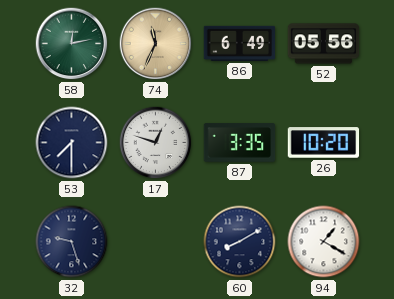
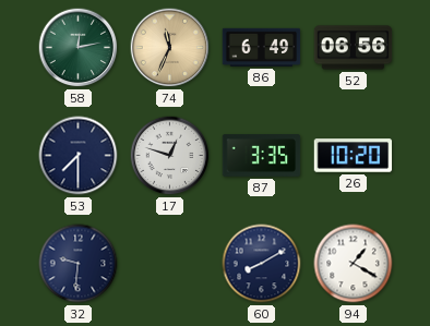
52: 05:56 -> 06:56 (354, 48)
32: 9:27 -> 9:31 (79, 264)
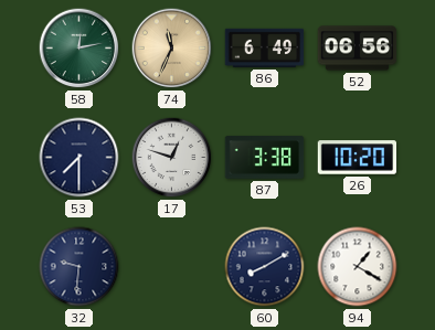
87: 3:35 -> 3:38 (265, 158)
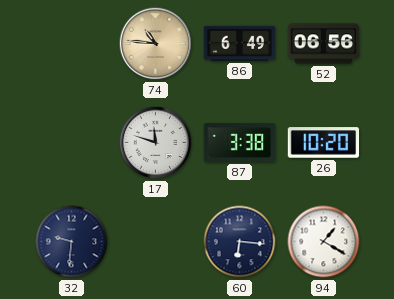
58: 12:13 -> none (79, 49)
74: 11:34 -> 10:46 (156, 44)
53: 7:30 -> none (79, 158)
17: 12:48 -> 11:48 (156, 143)
60: 8:10 -> 6:16 (240, 242)
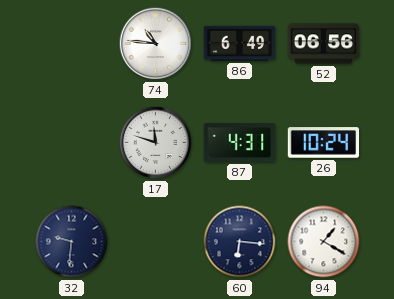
74 dial: champagne -> white (156, 44)
87: 3:38 -> 4:31 (240, 143)
26: 10:20 -> 10:24 (324, 143)
